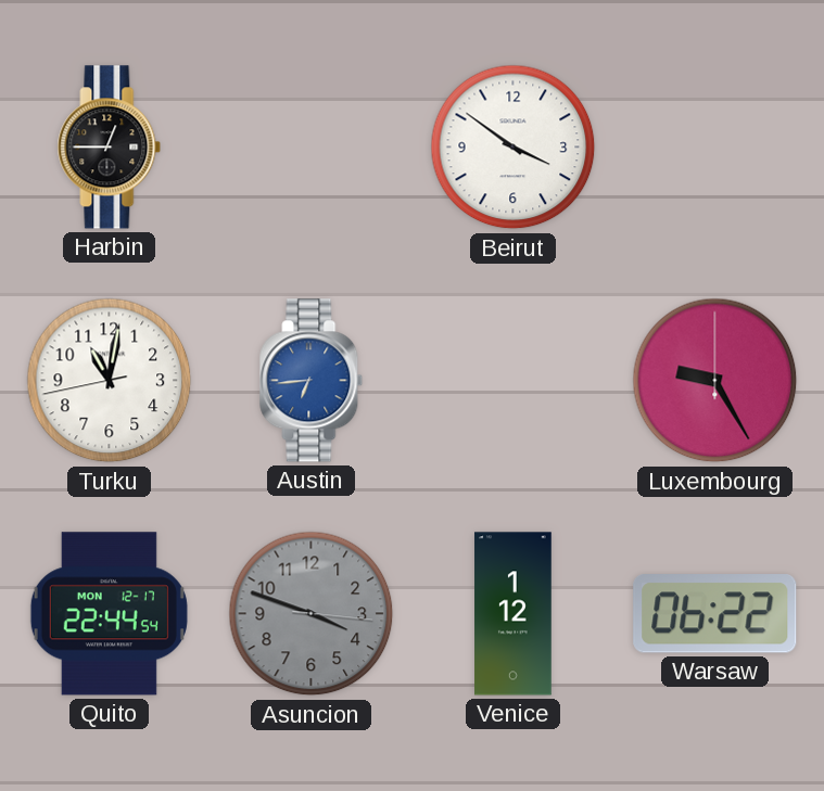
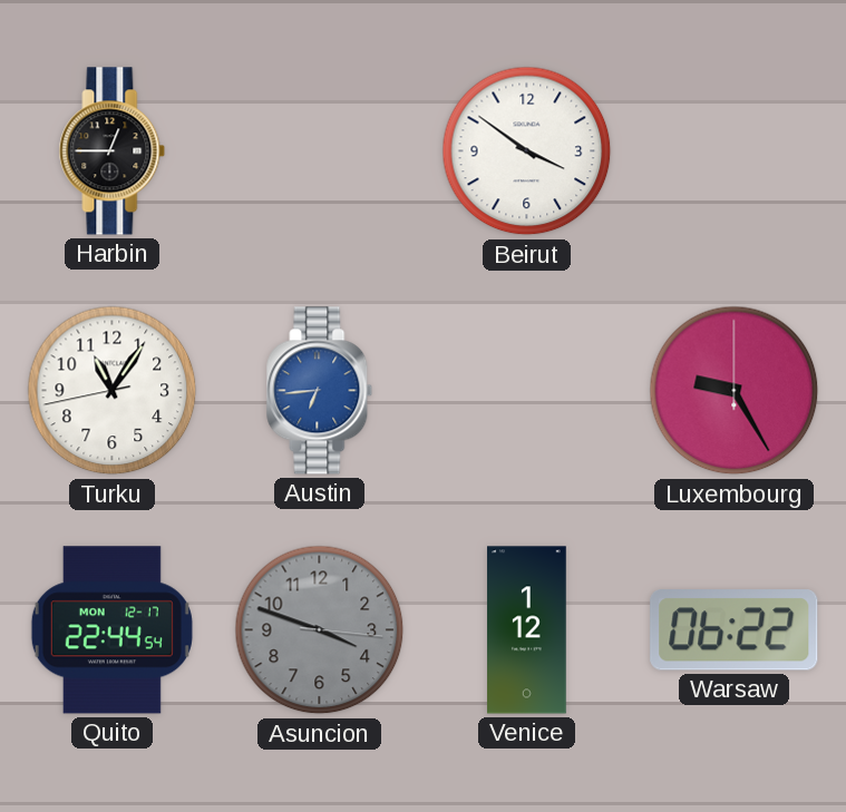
Turku: 11:01 -> 11:05 (113, 391)
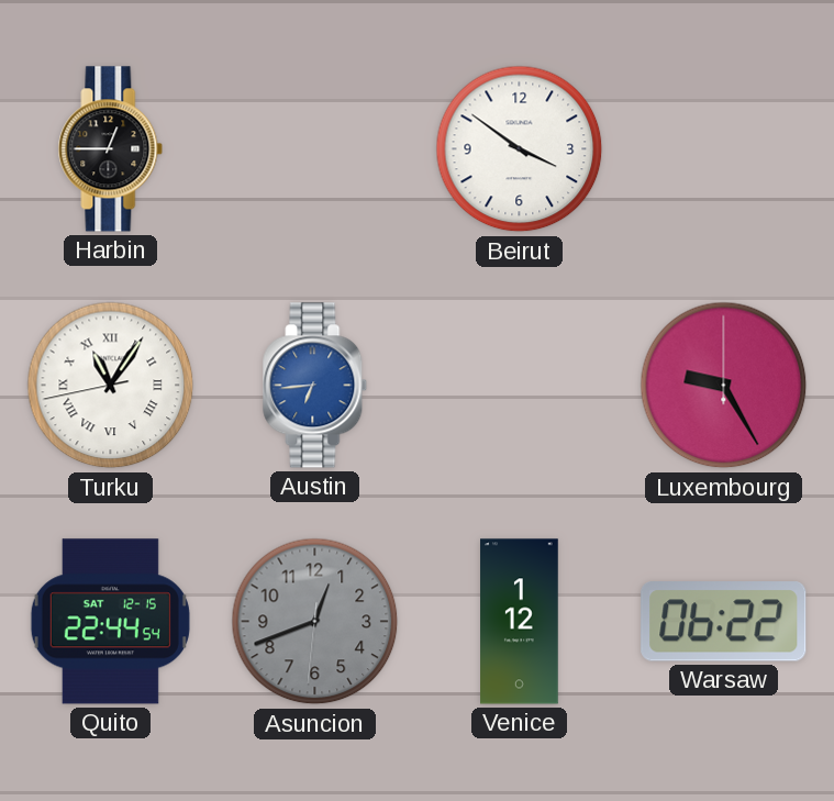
Turku numerals: Arabic -> Roman (111, 386)
Quito date: MON 12-17 -> SAT 12-15 (110, 622)
Asuncion: 3:48 -> 12:41 (315, 622)
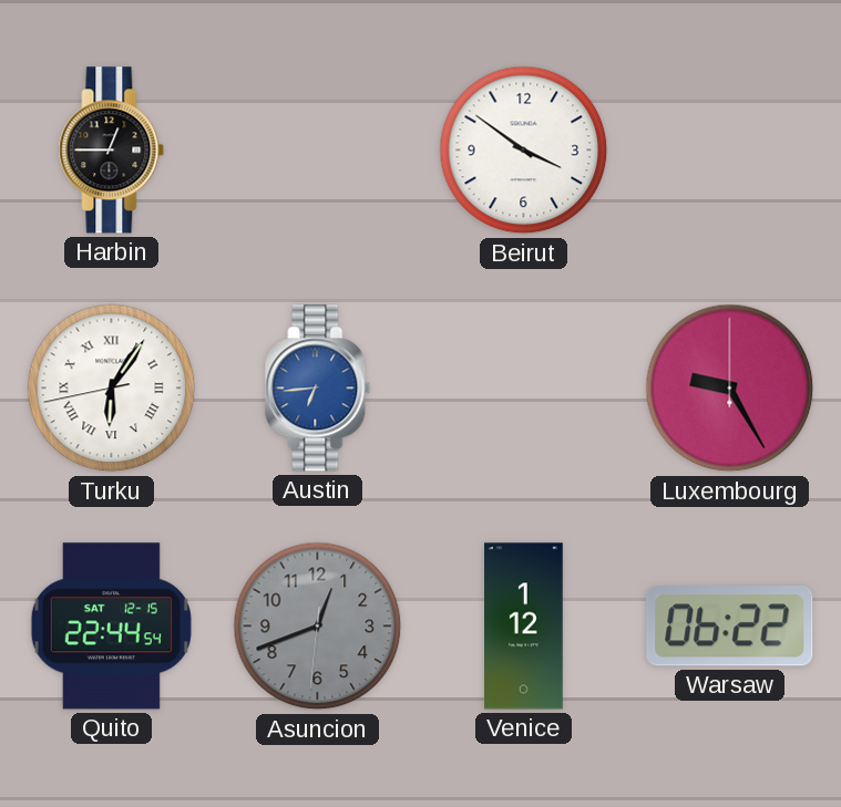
Turku: 11:05 -> 6:05 (112, 389)
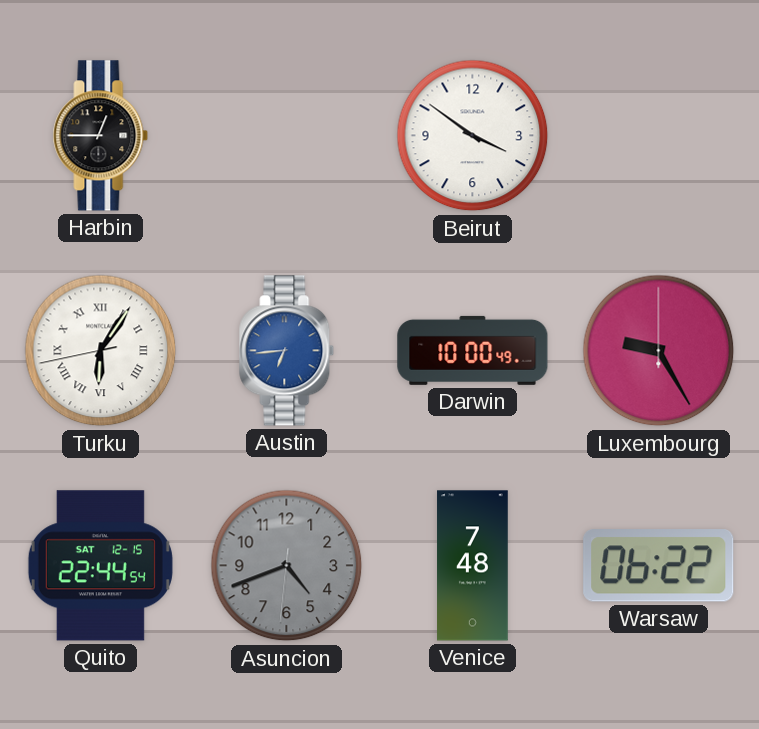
Darwin: none -> 10:00 (473, 350)
Asuncion: 12:41 -> 4:41 (287, 566)
Venice: 1:12 -> 7:48 (473, 566)
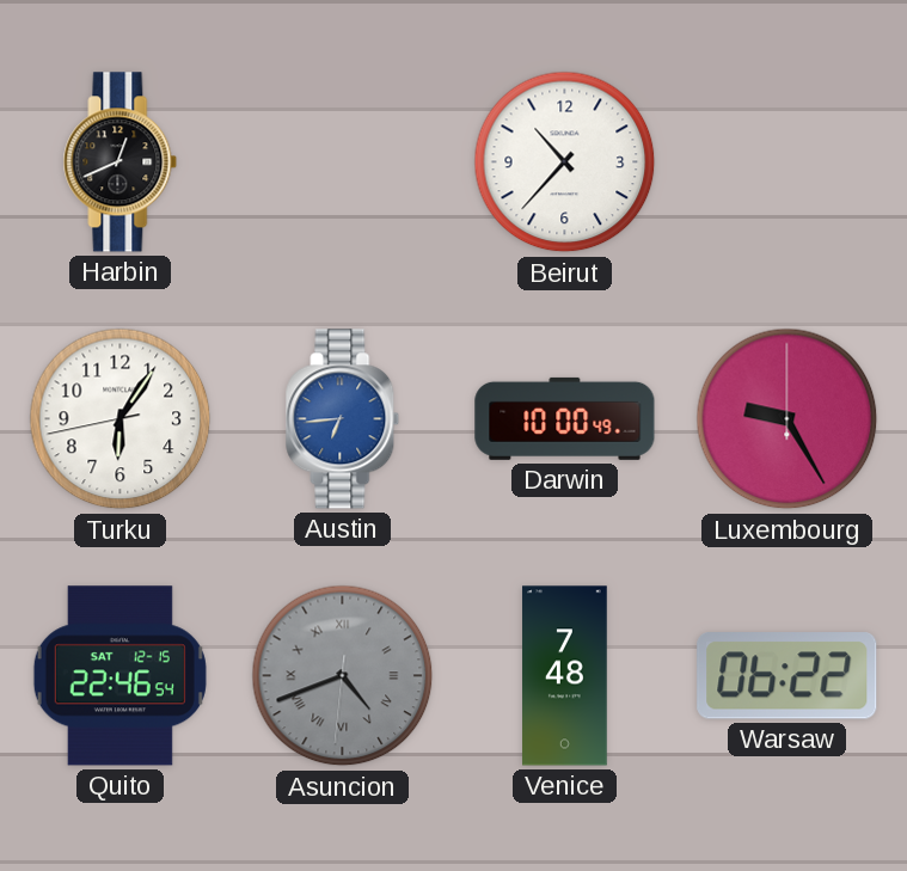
Harbin: 12:45 -> 12:41 (121, 162)
Beirut: 3:51 -> 10:37 (565, 162)
Turku numerals: Roman -> Arabic (121, 419)
Quito: 22:44 -> 22:46 (119, 676)
Asuncion numerals: Arabic -> Roman (343, 676)
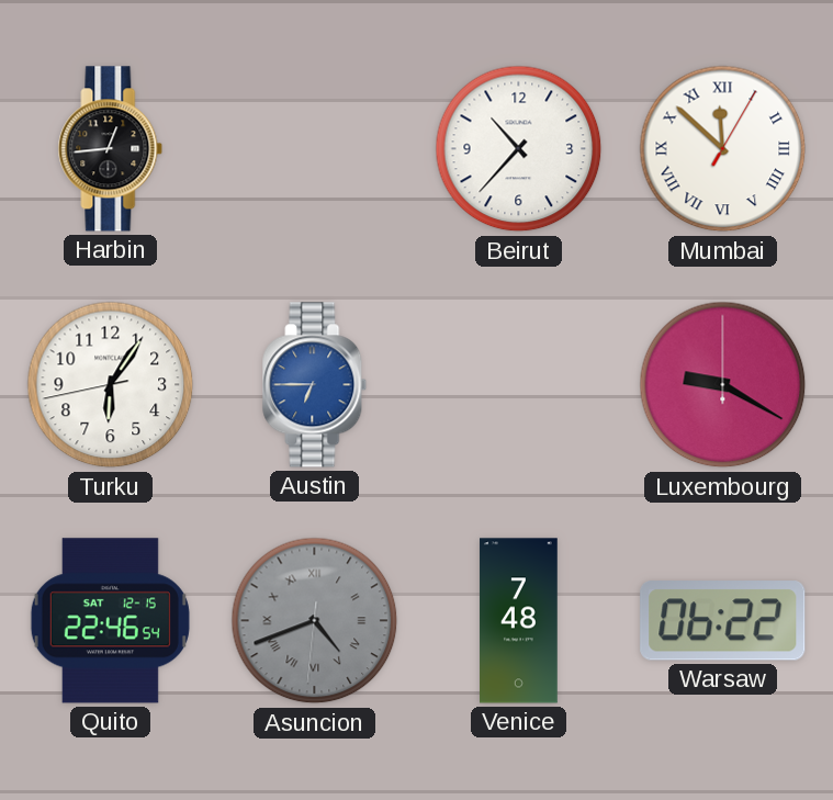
Harbin: 12:41 -> 12:44 (111, 149)
Mumbai: none -> 11:52 (723, 149)
Austin: 6:44 -> 6:45 (315, 385)
Darwin: 10:00 -> none (565, 418)
Luxembourg: 9:25 -> 9:20 (723, 385)
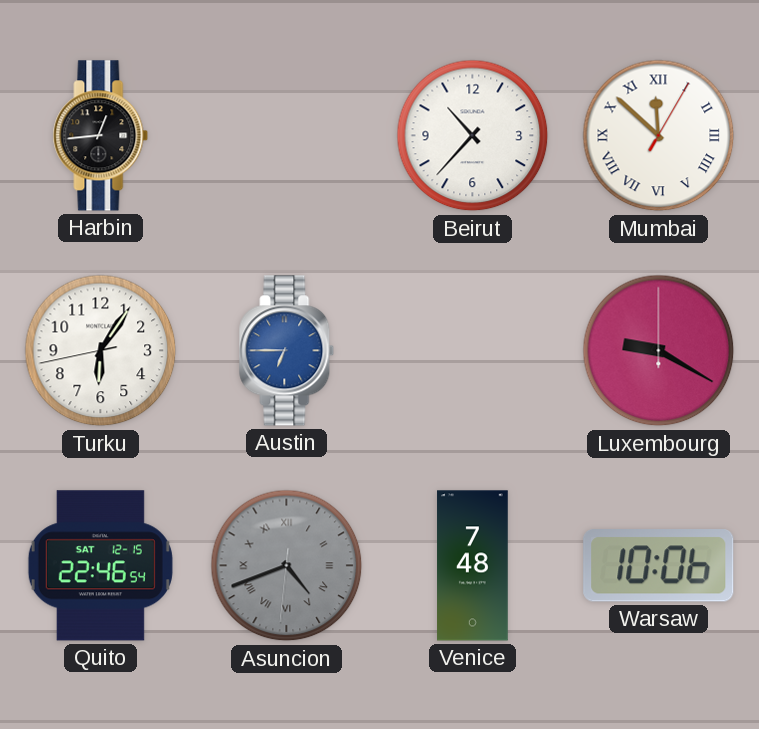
Warsaw: 06:22 -> 10:06 (659, 566)
